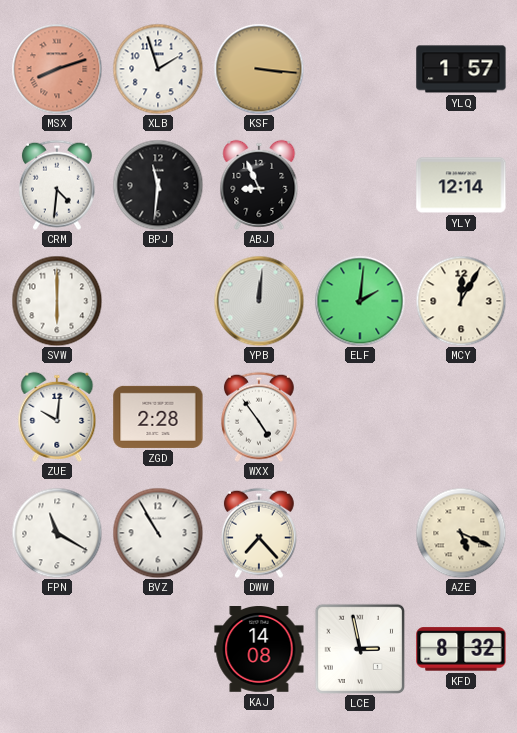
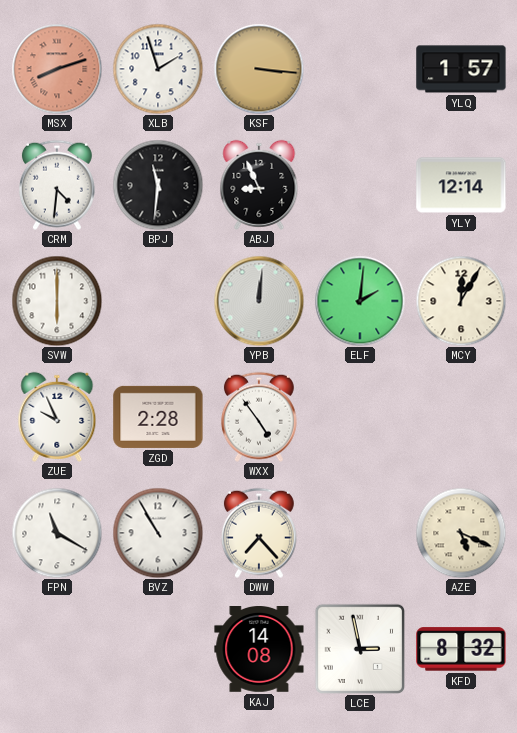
ZUE: 10:01 -> 9:56 (57, 417)
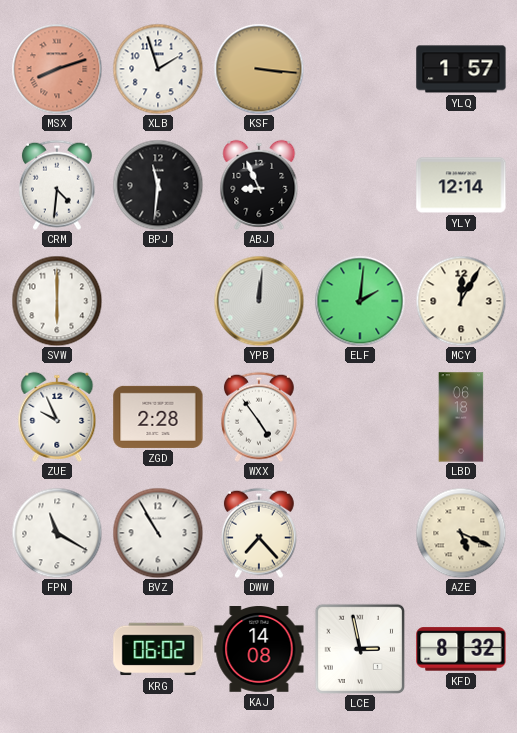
LBD: none -> 06:18 (461, 417)
KRG: none -> 06:02 (158, 649)
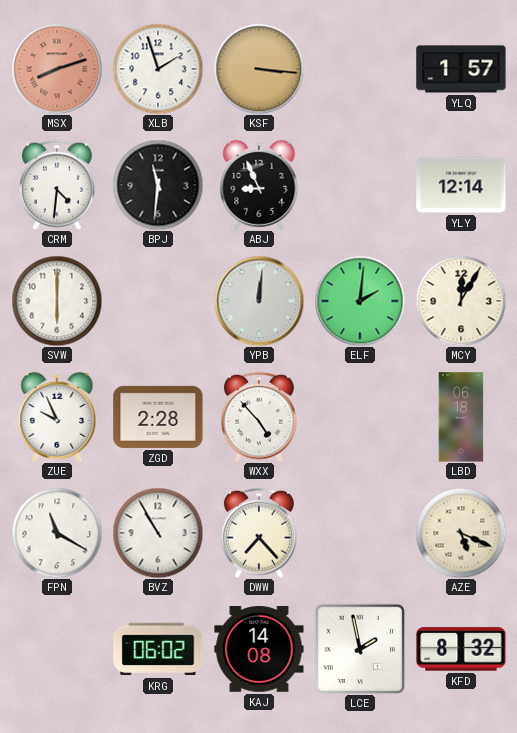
WXX: 4:54 -> 4:53 (259, 417)
LCE: 2:58 -> 1:58 (359, 648)
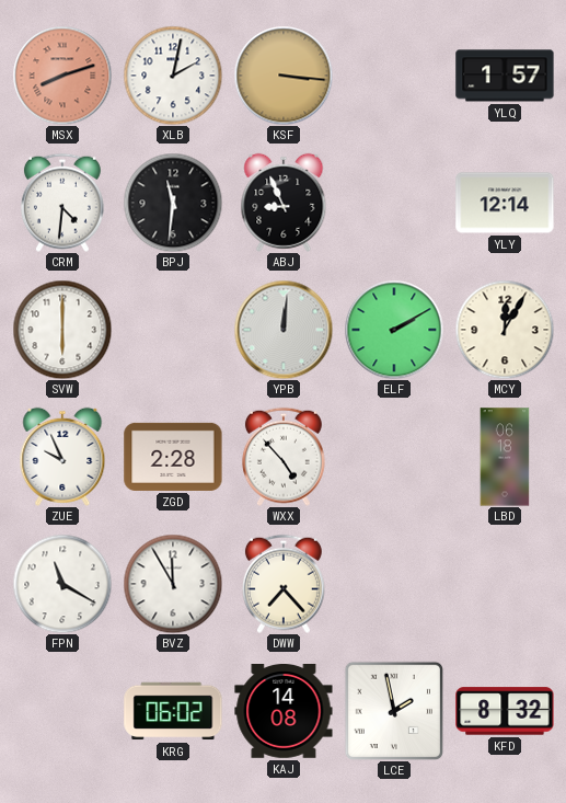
XLB: 1:57 -> 2:02 (173, 76)
ELF: 2:01 -> 2:10 (394, 330)
BVZ: 10:55 -> 11:55 (173, 584)
AZE: 5:19 -> none (461, 533)
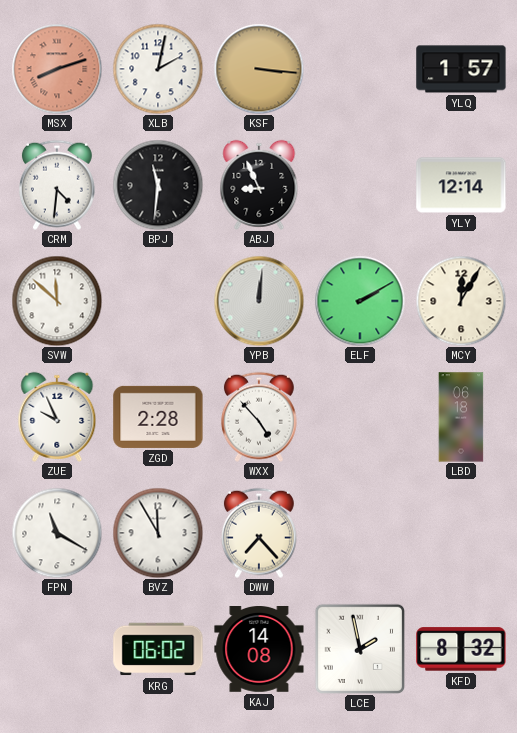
SVW: 6:00 -> 11:52 (57, 301)
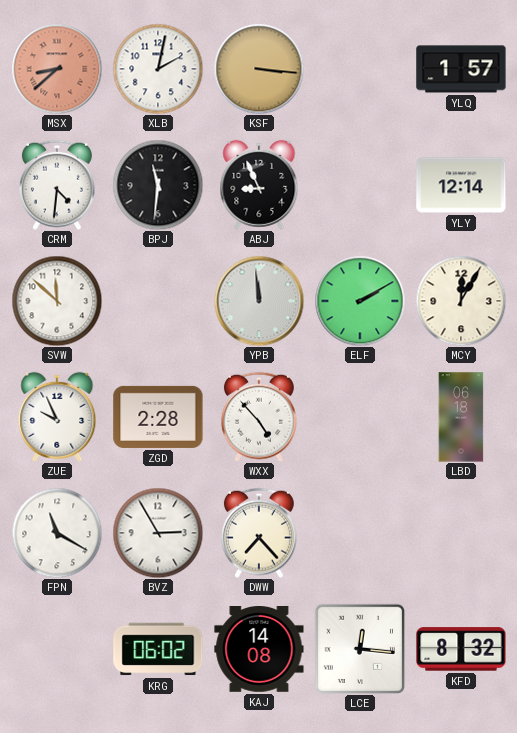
MSX: 8:12 -> 8:38 (57, 69)
YPB: 12:01 -> 11:59 (259, 301)
BVZ: 11:55 -> 2:55 (158, 533)
LCE: 1:58 -> 12:16 (359, 648)
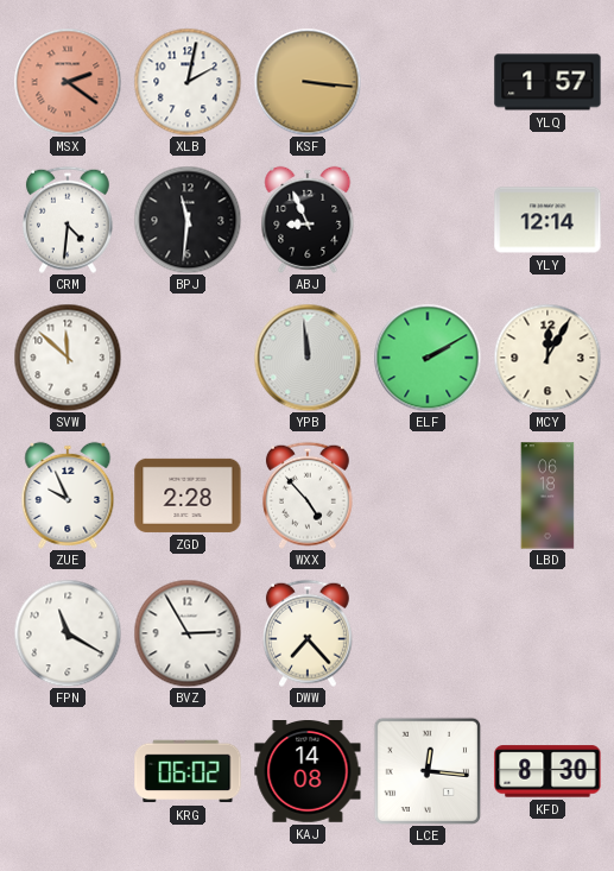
MSX: 8:38 -> 2:21 (68, 82)
KFD: 8:32 -> 8:30 (547, 771)
